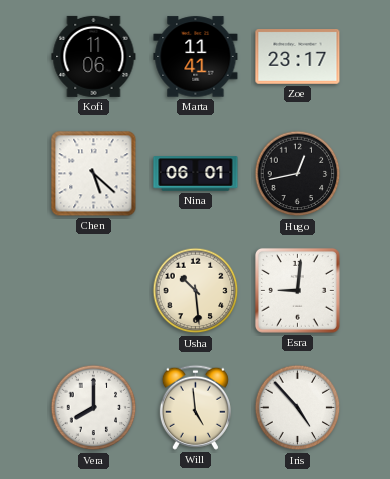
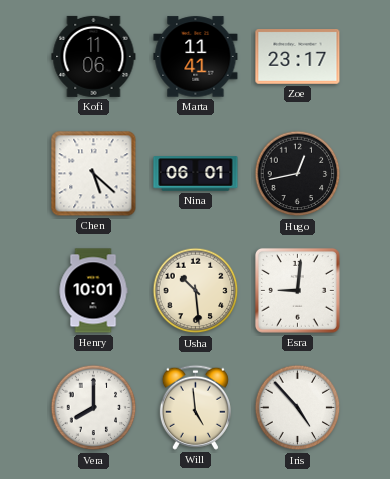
Henry: none -> 10:01 (93, 291)
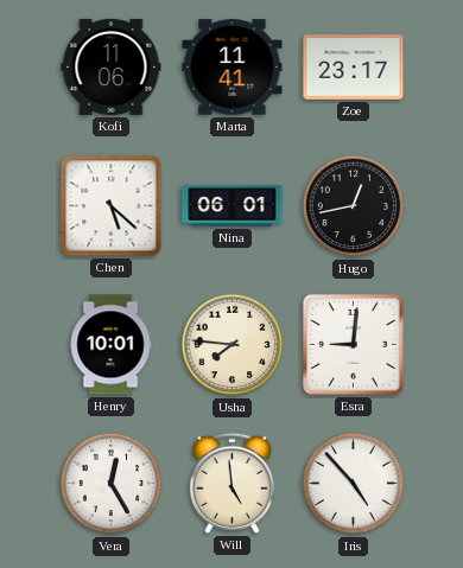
Usha: 10:29 -> 7:46 (233, 345)
Vera: 8:00 -> 12:25 (112, 484)
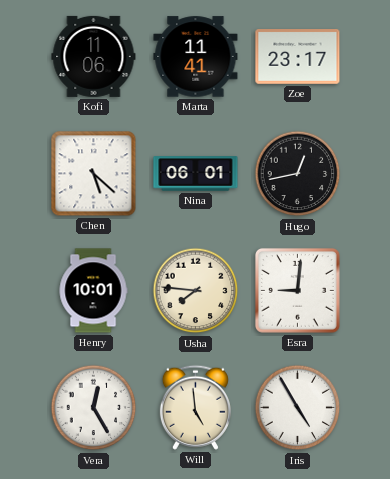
Iris: 4:53 -> 4:55 (298, 408)
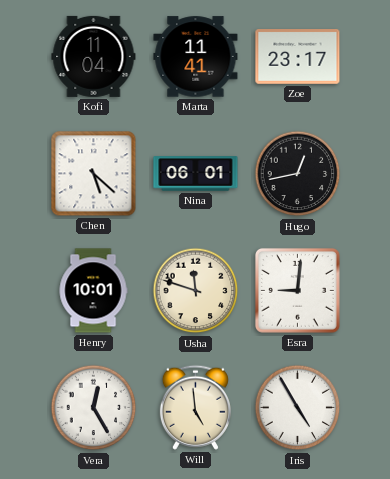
Kofi: 11:06 -> 11:04 (94, 56)
Usha: 7:46 -> 11:48 (196, 291)
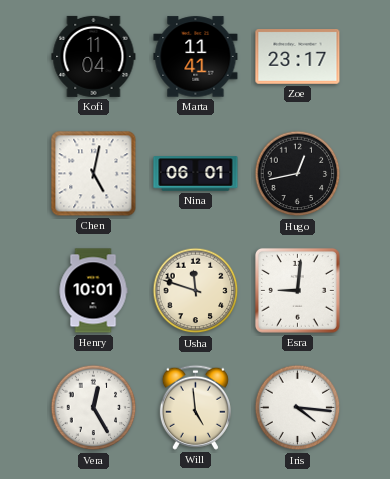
Chen: 5:22 -> 5:02 (94, 174)
Iris: 4:55 -> 4:16 (298, 408)
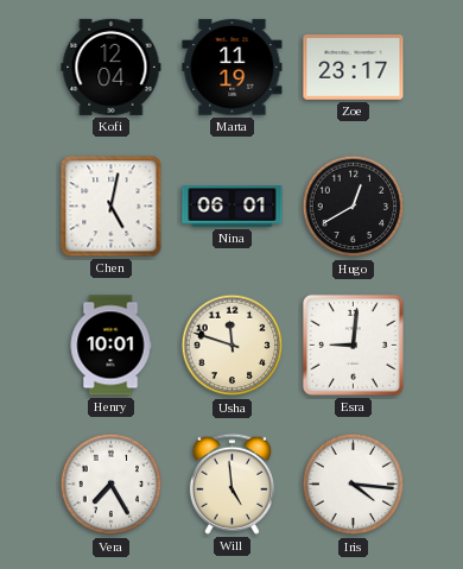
Kofi: 11:04 -> 12:04 (112, 67)
Marta: 11:41 -> 11:19 (233, 68)
Hugo: 12:43 -> 12:40 (354, 207)
Vera: 12:25 -> 7:25 (112, 485)
